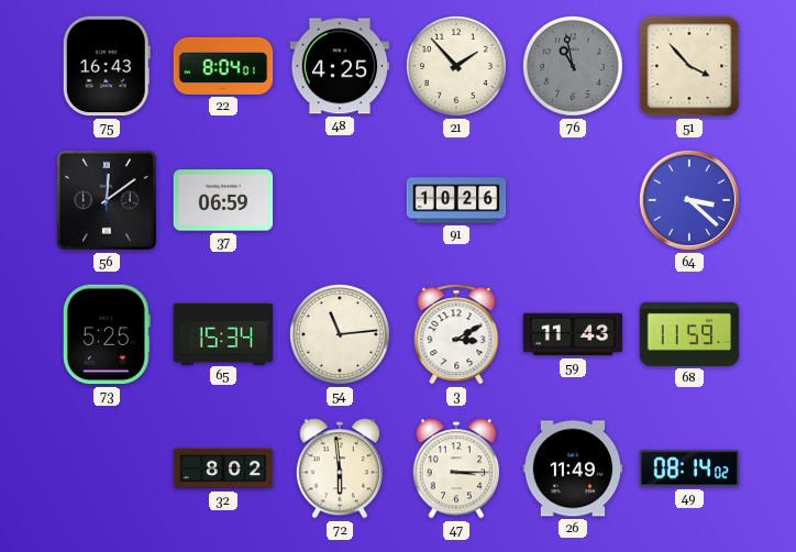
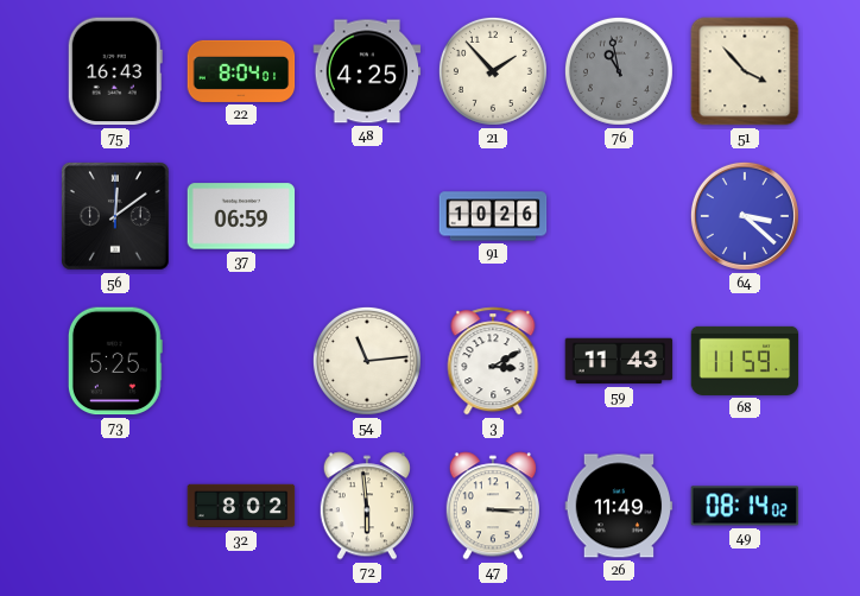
65: 15:34 -> none (223, 333)
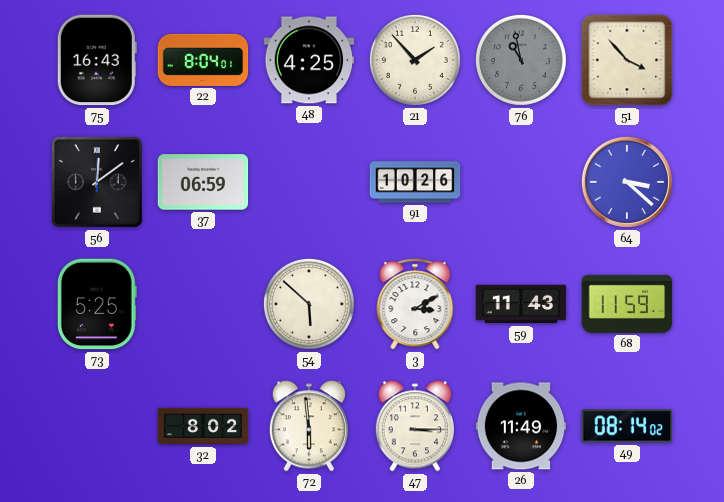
54: 11:14 -> 5:52 (309, 304)
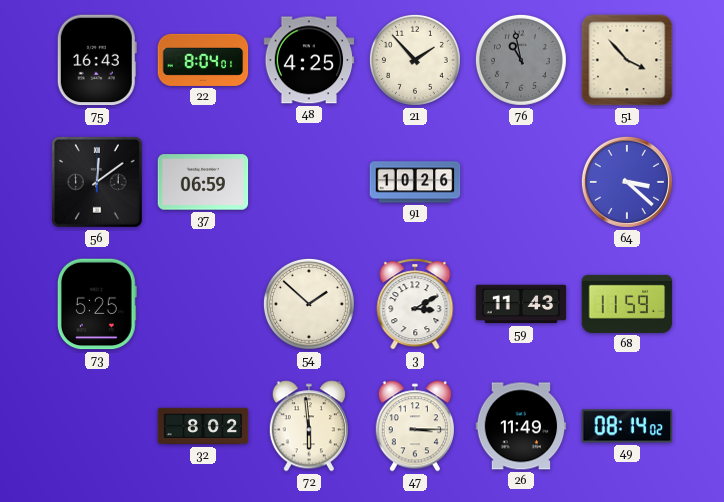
54: 5:52 -> 1:52 (309, 304)
